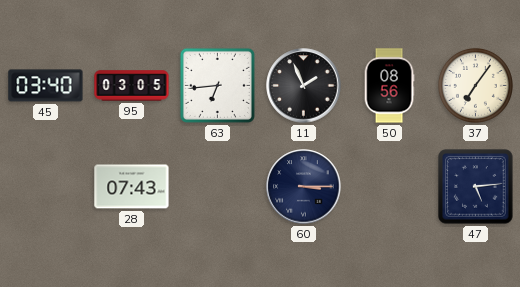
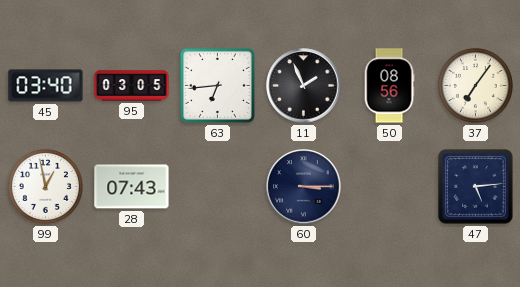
99: none -> 12:58 (45, 186)
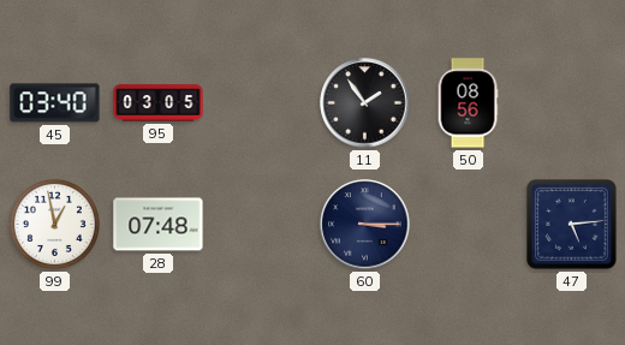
63: 6:44 -> none (217, 85)
11: 1:56 -> 1:54 (365, 103)
37: 7:06 -> none (475, 85)
28: 07:43 -> 07:48 (159, 225)
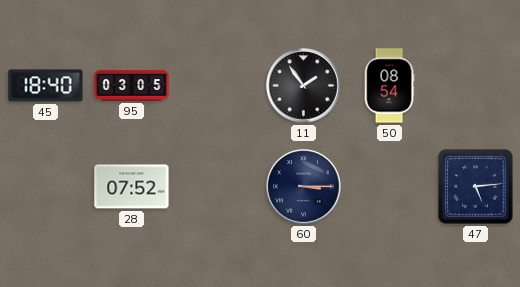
45: 03:40 -> 18:40 (46, 86)
50: 08:56 -> 08:54 (389, 86)
99: 12:58 -> none (54, 224)
28: 07:48 -> 07:52 (132, 187)
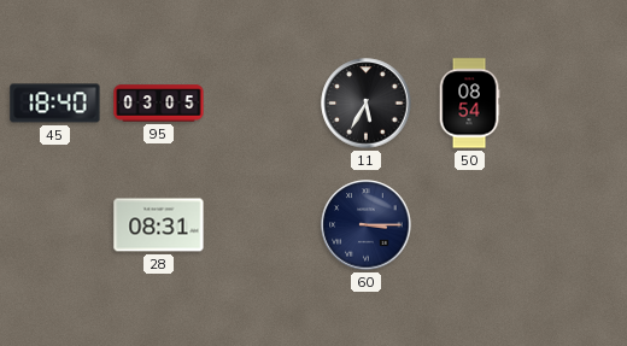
11: 1:54 -> 5:35 (367, 104)
28: 07:52 -> 08:31 (159, 225)
47: 5:14 -> none (476, 187)
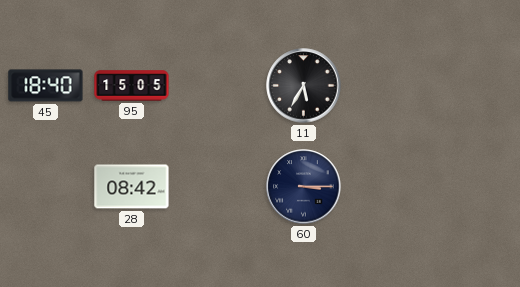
95: 03:05 -> 15:05 (132, 86)
50: 08:54 -> none (469, 104)
28: 08:31 -> 08:42 (132, 187)
